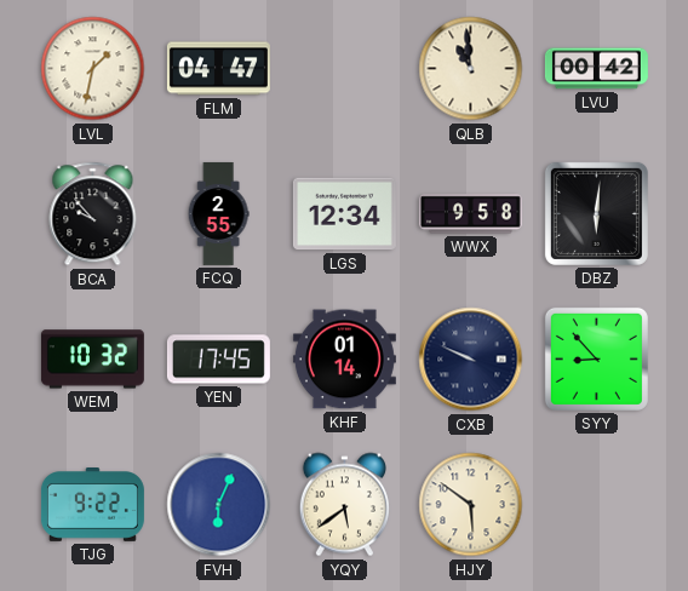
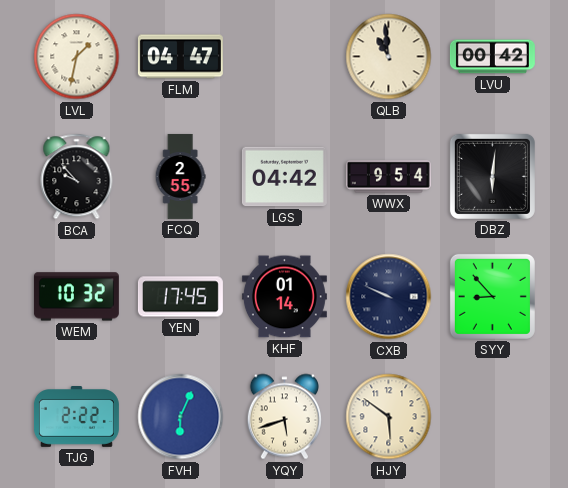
LGS: 12:34 -> 04:42 (284, 177)
WWX: 9:58 -> 9:54 (388, 177)
TJG: 9:22 -> 2:22 (76, 417)
YQY: 5:39 -> 5:42 (284, 417)
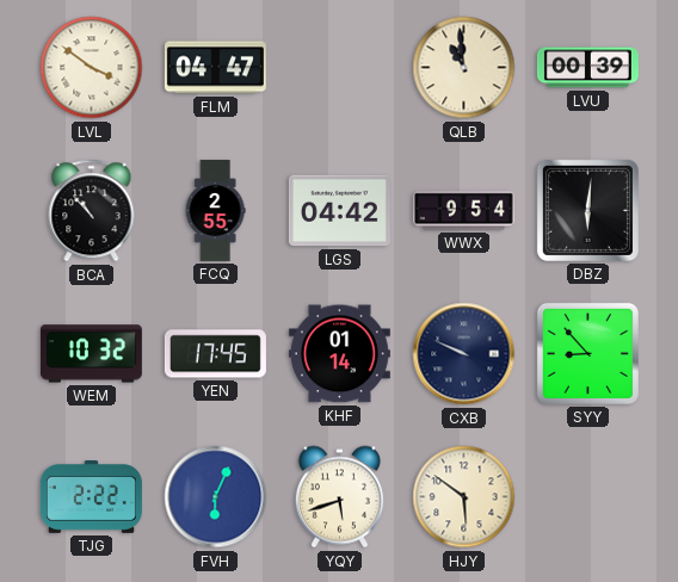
LVL: 1:32 -> 3:51 (92, 68)
LVU: 00:42 -> 00:39 (587, 68)
BCA: 9:53 -> 10:53 (92, 211)
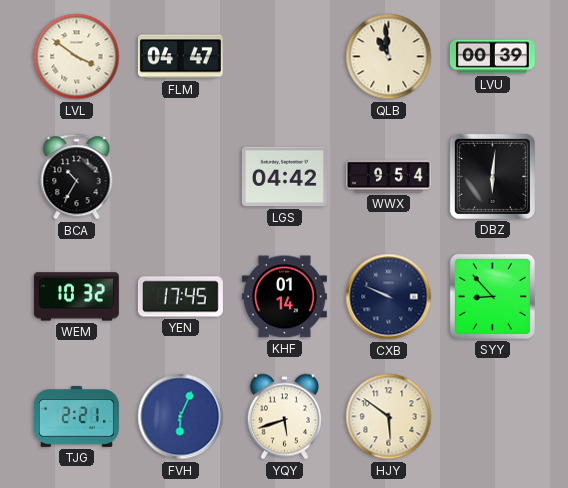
BCA: 10:53 -> 10:35 (77, 177)
FCQ: 2:55 -> none (215, 210)
TJG: 2:22 -> 2:21 (76, 417)
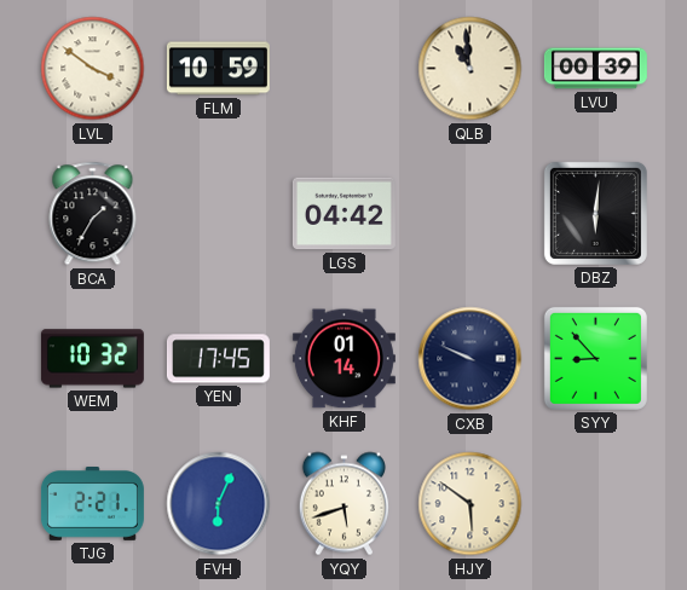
FLM: 04:47 -> 10:59 (218, 69)
BCA: 10:35 -> 1:35 (93, 214)
WWX: 9:54 -> none (388, 177)
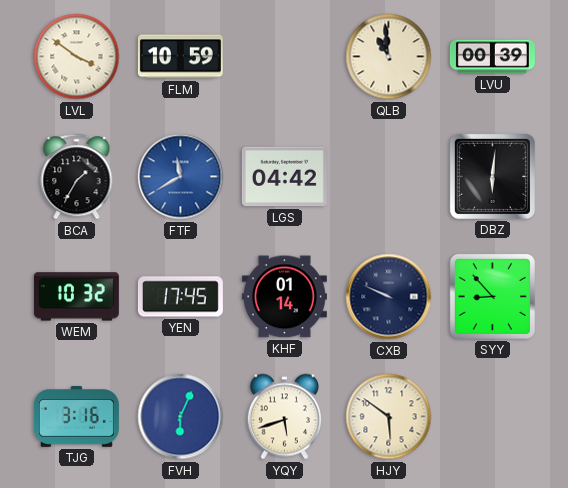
FTF: none -> 11:40 (181, 177)
TJG: 2:21 -> 3:16 (76, 417)
